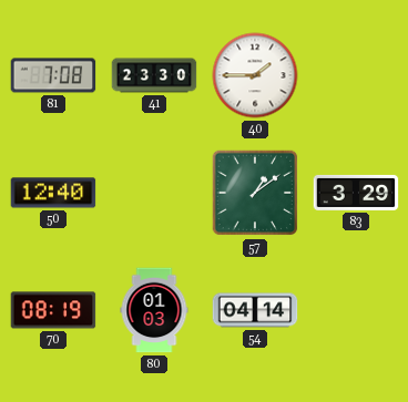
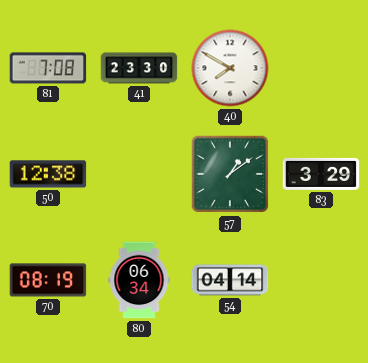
40: 1:45 -> 7:50 (230, 68)
50: 12:40 -> 12:38 (48, 174)
80: 01:03 -> 06:34 (139, 280)
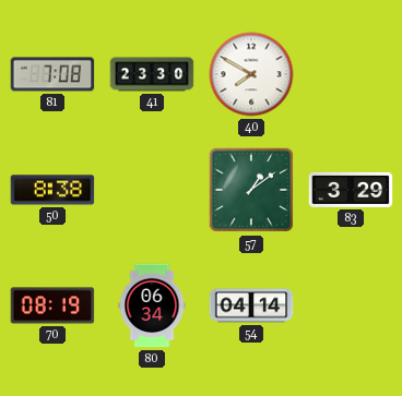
50: 12:38 -> 8:38 (52, 190)
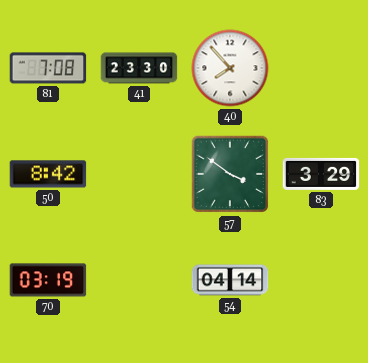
40: 7:50 -> 7:53 (230, 68)
50: 8:38 -> 8:42 (48, 174)
57: 1:09 -> 3:51 (230, 174)
70: 08:19 -> 03:19 (48, 280)
80: 06:34 -> none (152, 305)
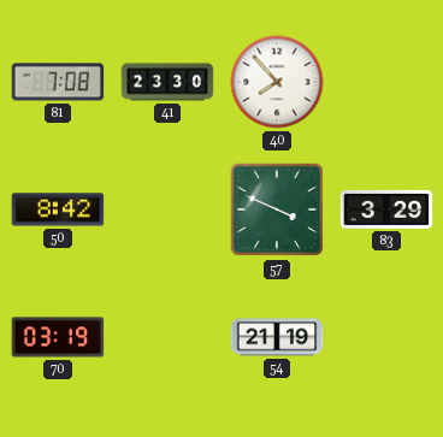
57: 3:51 -> 3:49 (277, 209)
54: 04:14 -> 21:19 (277, 337)
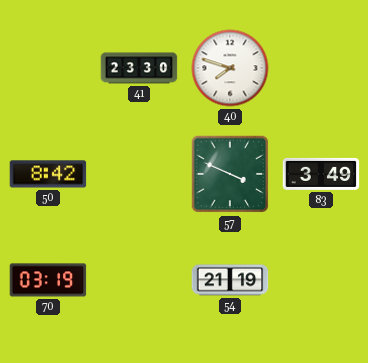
81: 7:08 -> none (58, 82)
40: 7:53 -> 7:48 (230, 68)
83: 3:29 -> 3:49 (321, 174)
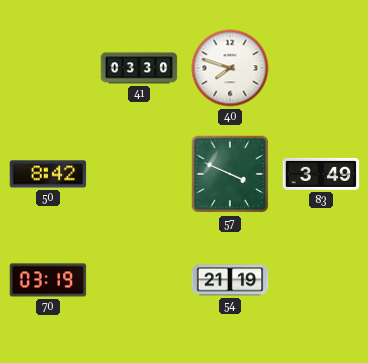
41: 23:30 -> 03:30 (139, 68)
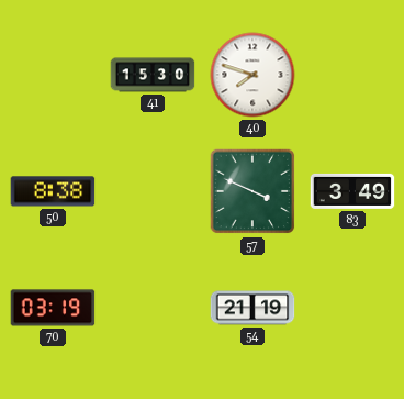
41: 03:30 -> 15:30 (153, 75)
50: 8:42 -> 8:38 (53, 191)
